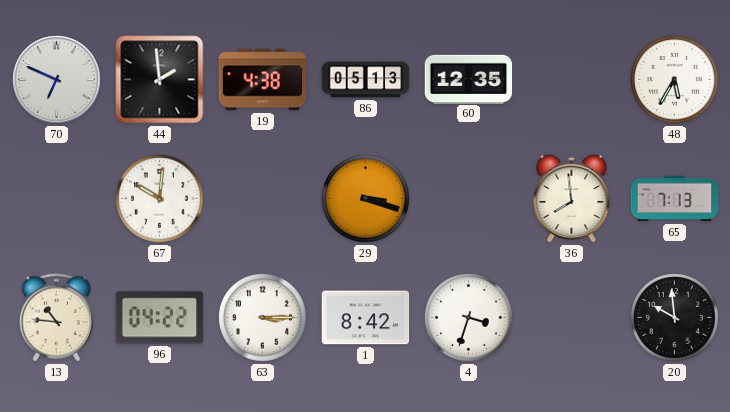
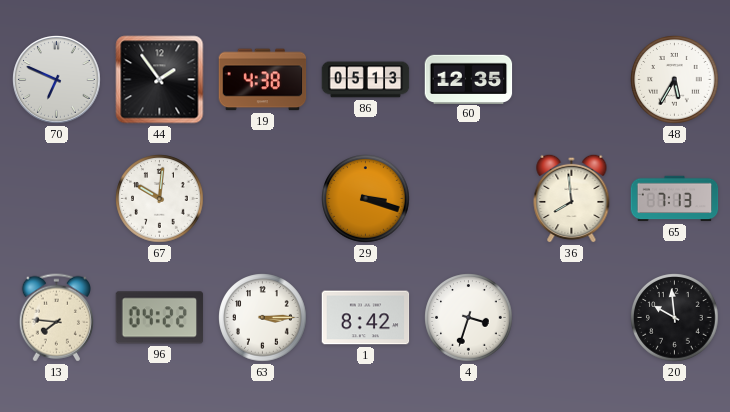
44: 1:59 -> 1:54 (160, 80)
13: 10:46 -> 7:46 (56, 318)
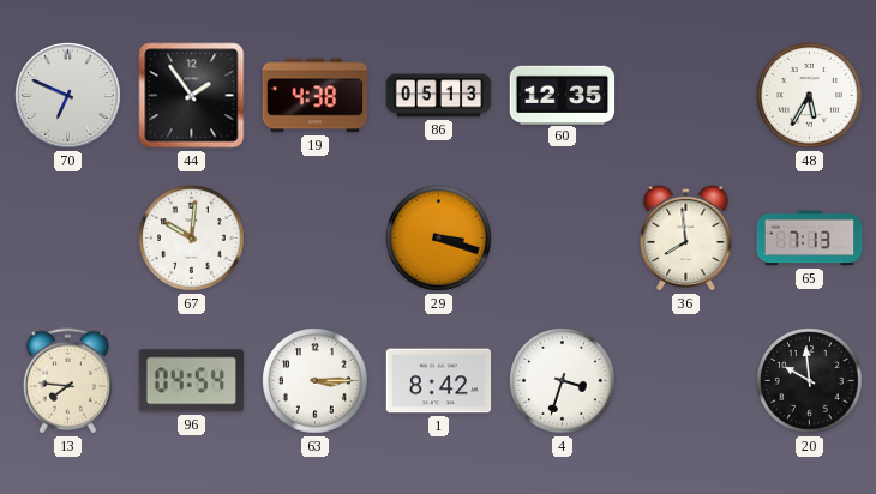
96: 04:22 -> 04:54 (192, 381)
